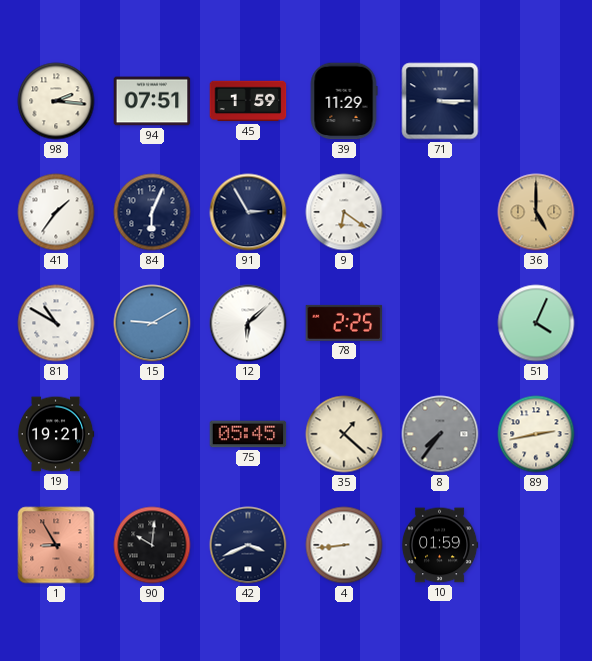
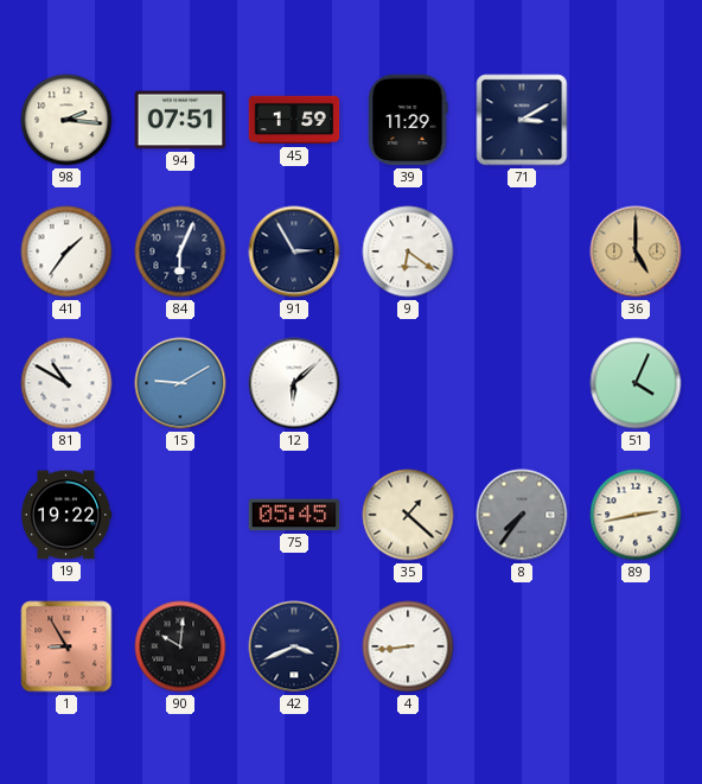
71: 3:15 -> 3:10 (522, 120)
78: 2:25 -> none (344, 323)
19: 19:21 -> 19:22 (66, 515)
10: 01:59 -> none (440, 545)
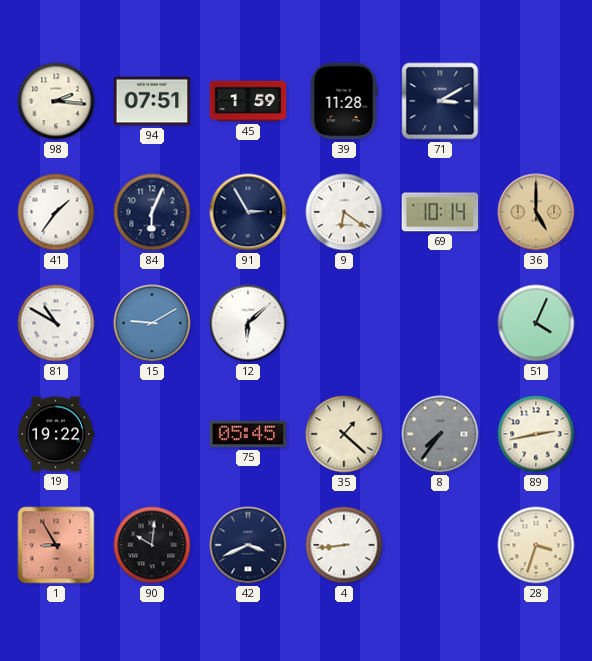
39: 11:29 -> 11:28 (344, 101)
69: none -> 10:14 (440, 212)
28: none -> 3:33 (536, 545)
